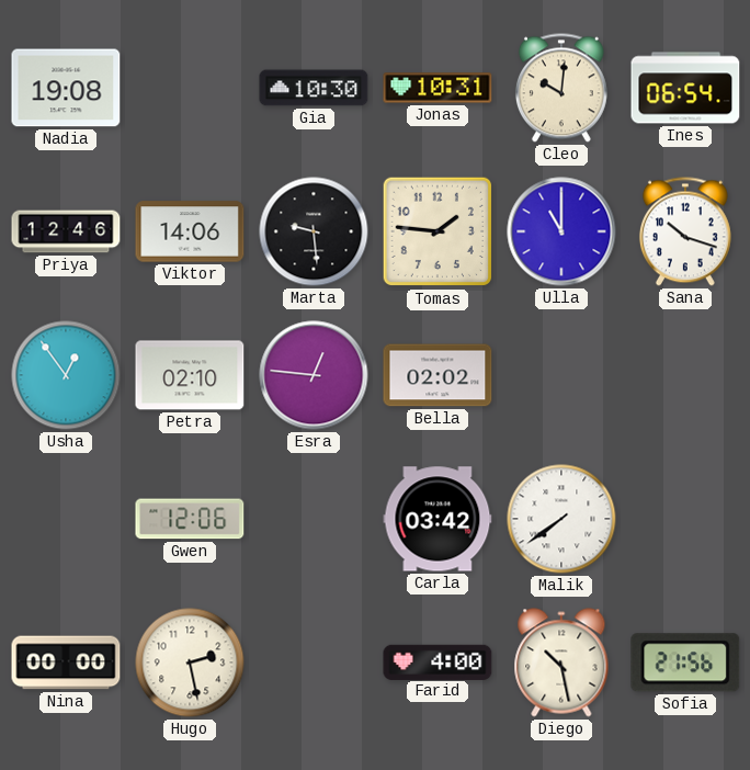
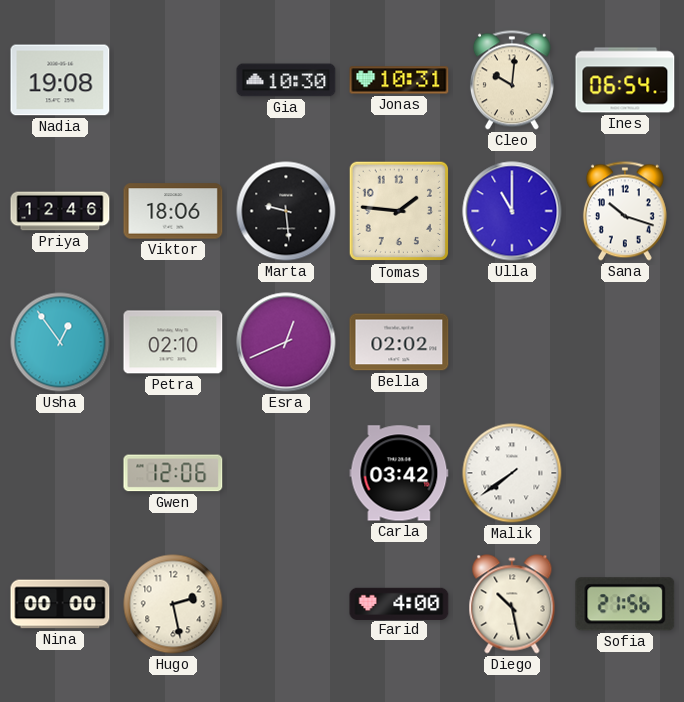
Viktor: 14:06 -> 18:06 (173, 211)
Esra: 12:46 -> 12:41 (286, 342)
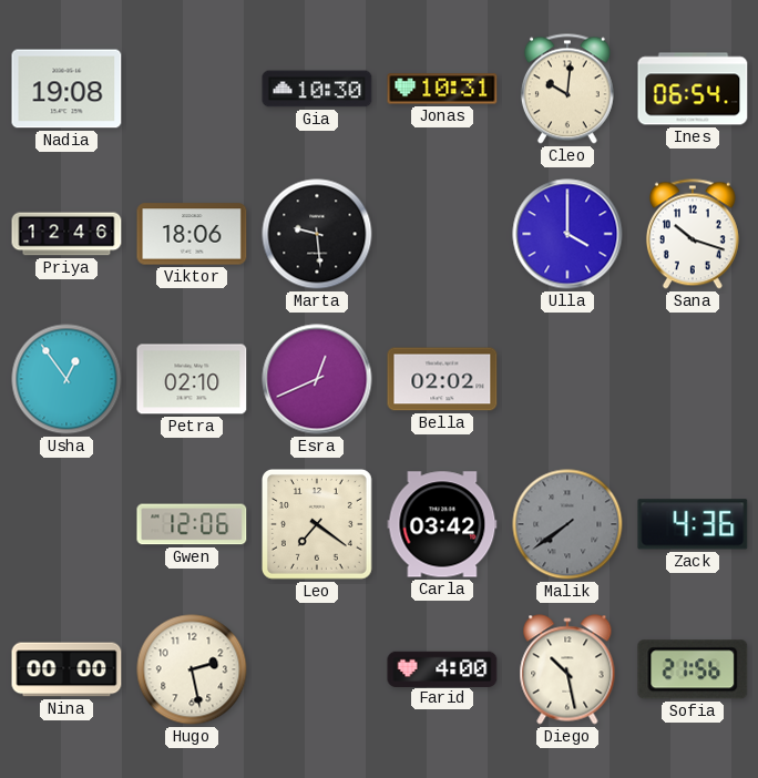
Tomas: 1:46 -> none (399, 211)
Ulla: 11:00 -> 4:00 (567, 234)
Leo: none -> 7:21 (318, 525)
Malik dial: white -> grey (567, 524)
Zack: none -> 4:36 (693, 524)
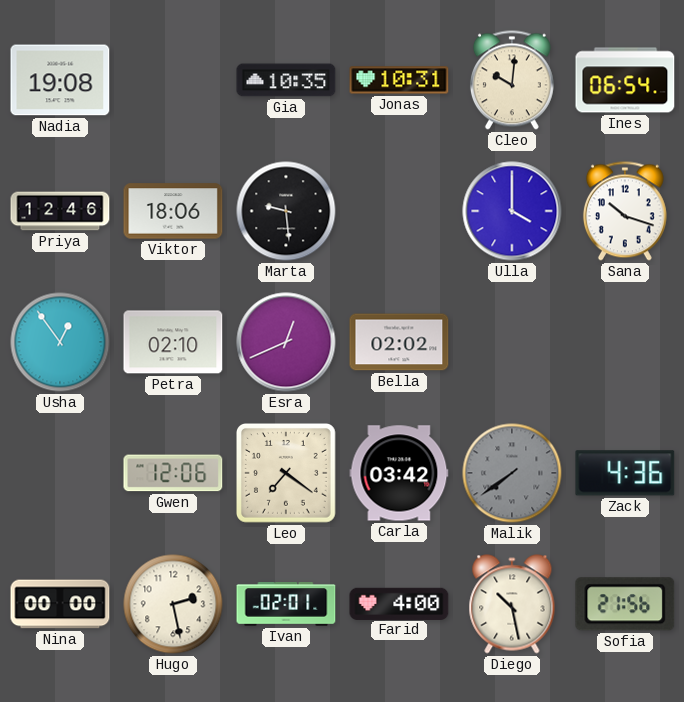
Gia: 10:30 -> 10:35 (286, 80)
Ivan: none -> 02:01 (286, 604)
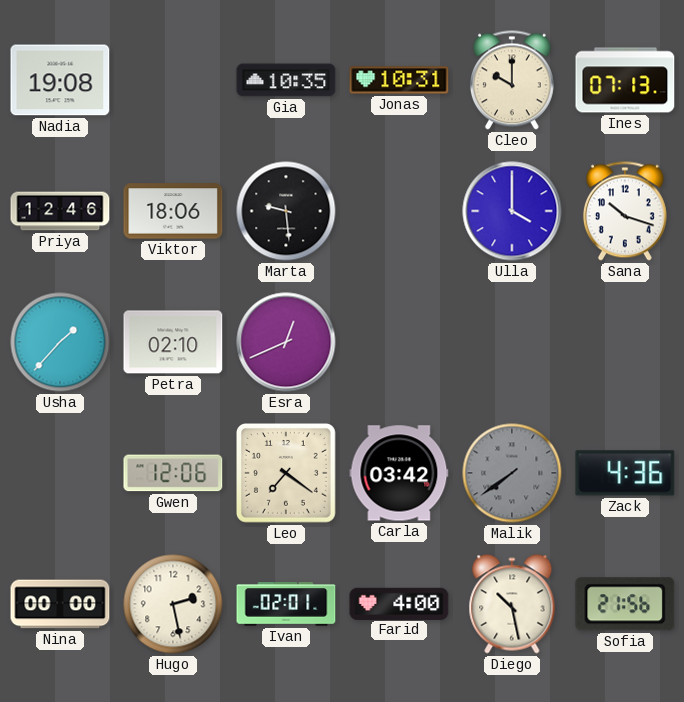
Cleo: 10:01 -> 10:00 (512, 80)
Ines: 06:54 -> 07:13 (625, 80)
Usha: 12:54 -> 1:37 (60, 342)
Bella: 02:02 -> none (399, 342)
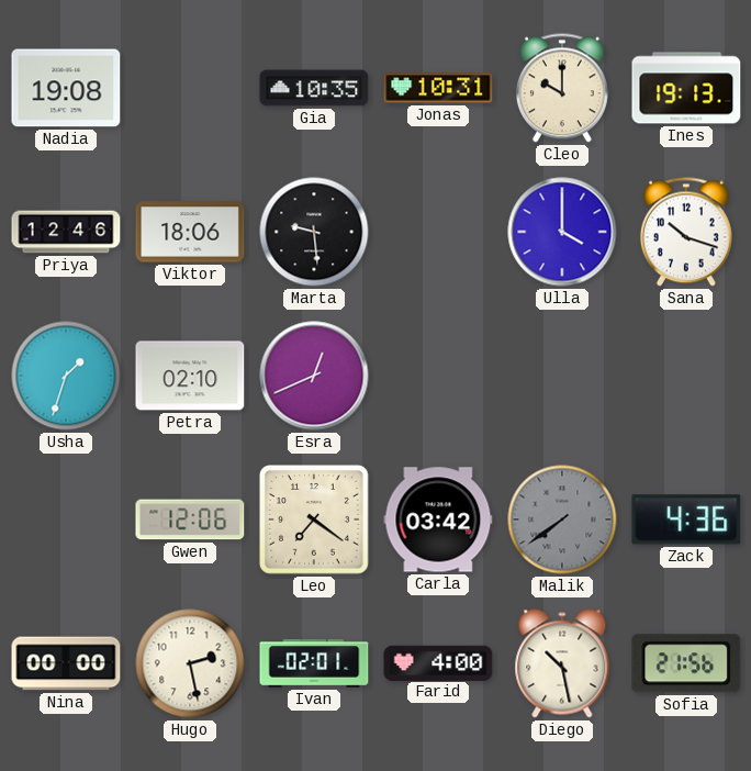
Ines: 07:13 -> 19:13 (686, 88)
Usha: 1:37 -> 1:33 (66, 376)
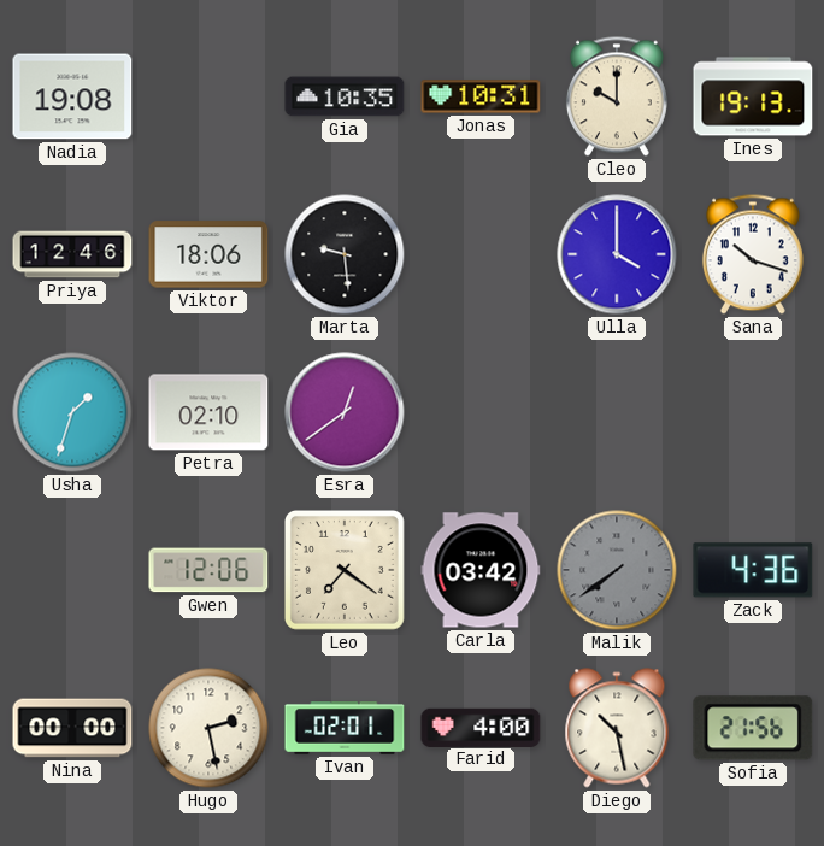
Esra: 12:41 -> 12:39 (345, 412)
